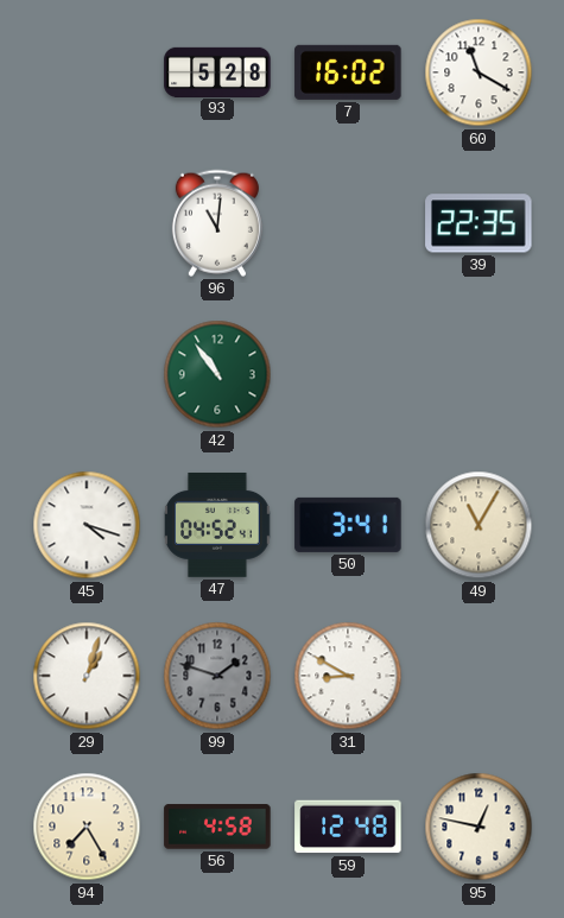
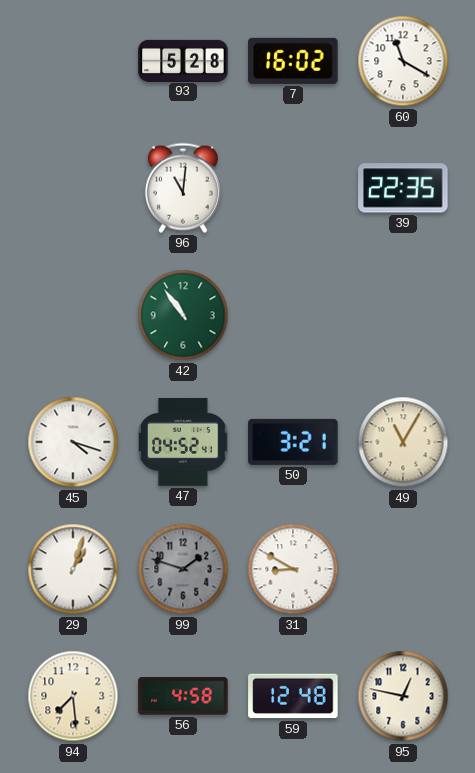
50: 3:41 -> 3:21 (293, 442)
94: 7:25 -> 7:29 (73, 696)
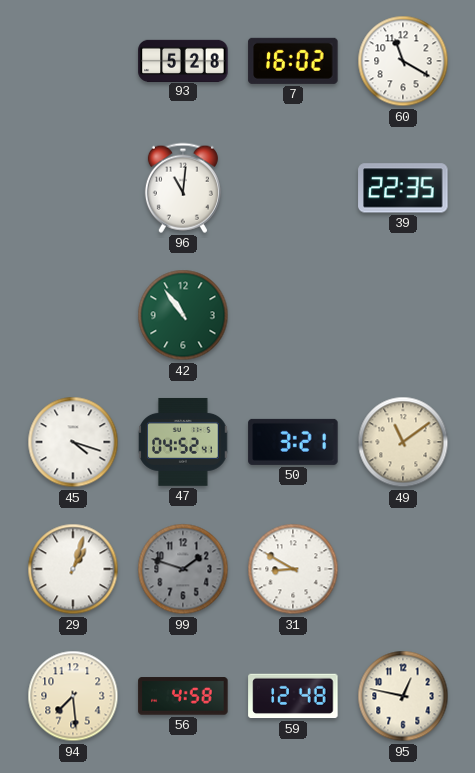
49: 11:05 -> 11:09 (403, 442)
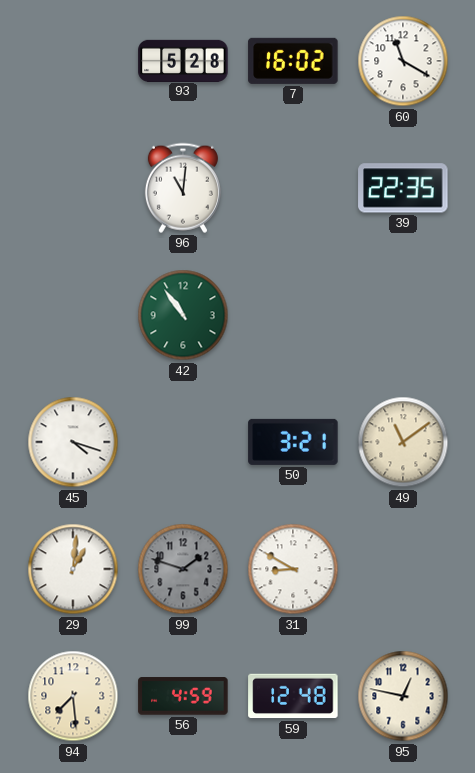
47: 04:52 -> none (183, 442)
29: 1:03 -> 1:01 (73, 569)
56: 4:58 -> 4:59 (183, 696)
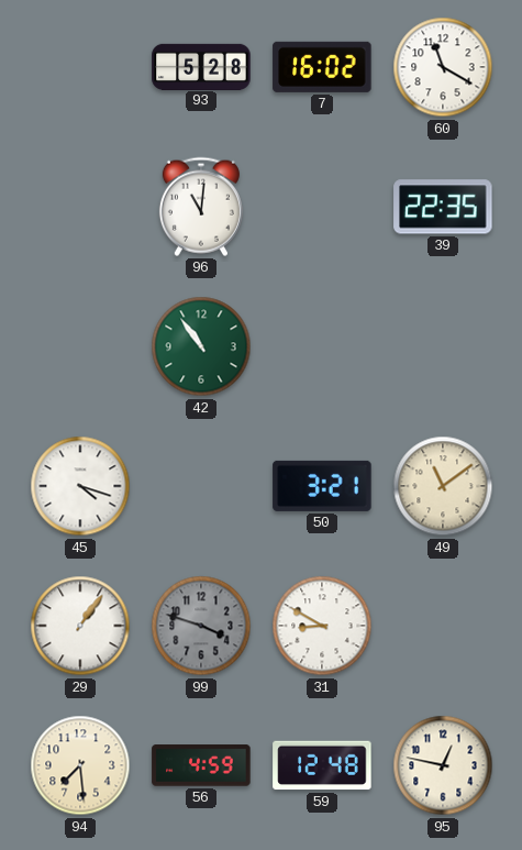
29: 1:01 -> 1:06 (80, 626)
99: 1:48 -> 3:48 (201, 626)
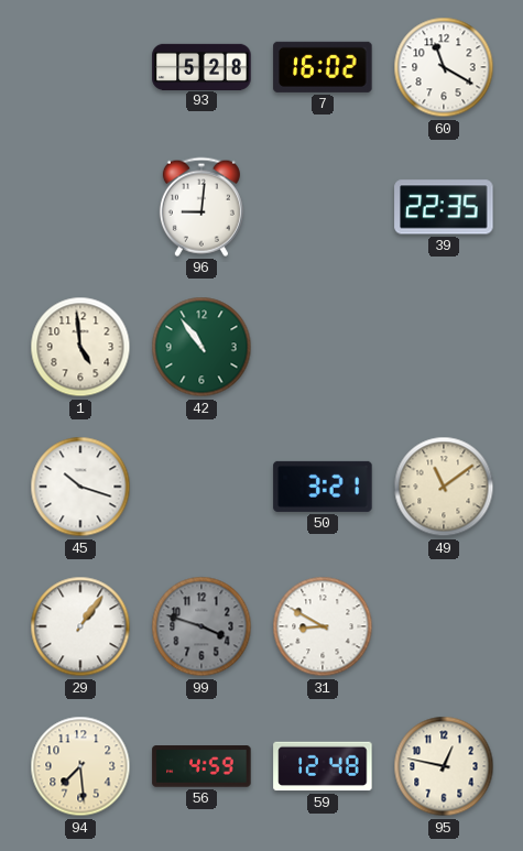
96: 11:01 -> 9:01 (201, 207)
1: none -> 4:59 (80, 347)
45: 4:18 -> 10:18 (80, 487)
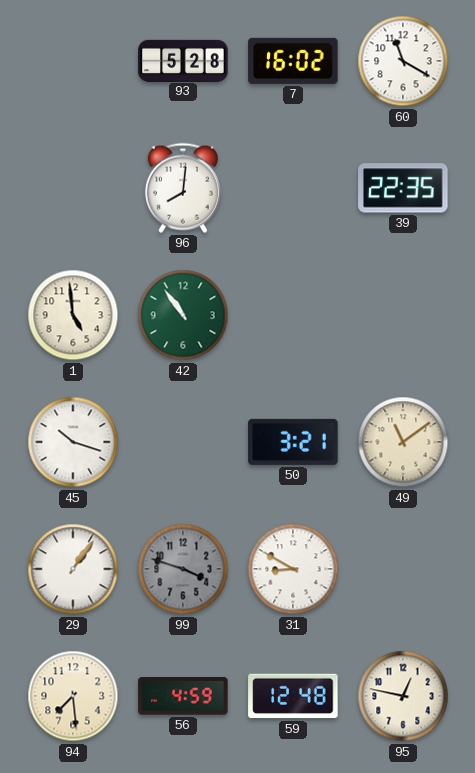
96: 9:01 -> 8:01 (183, 188)
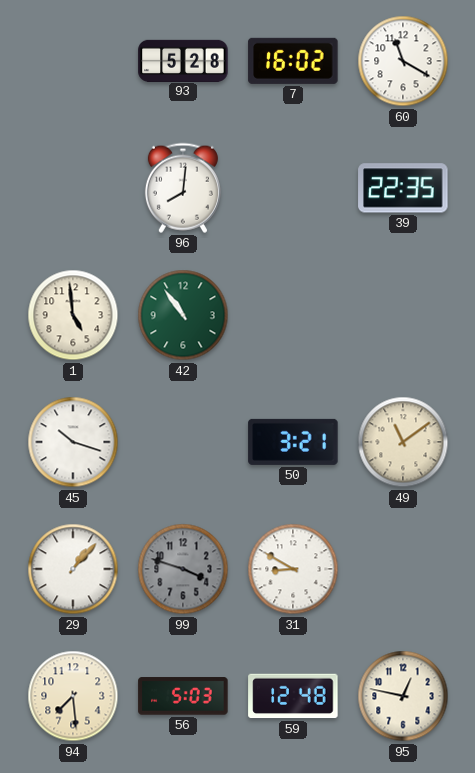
29: 1:06 -> 1:07 (73, 569)
56: 4:59 -> 5:03 (183, 696)
